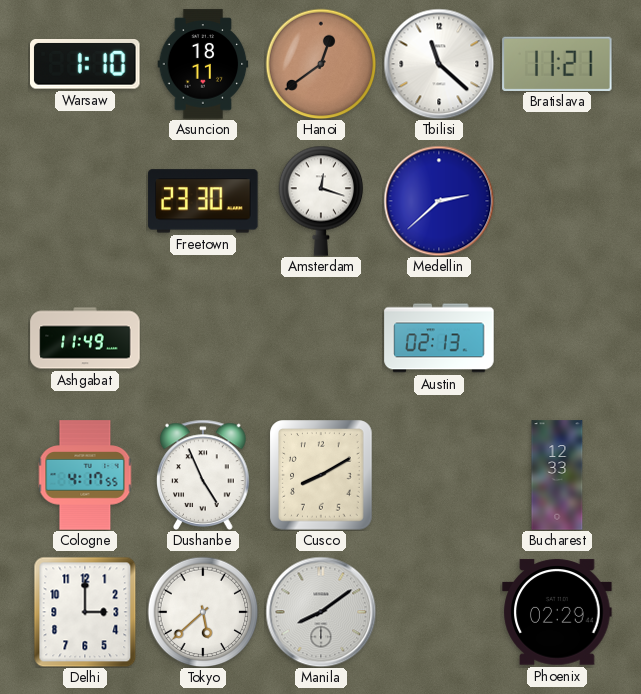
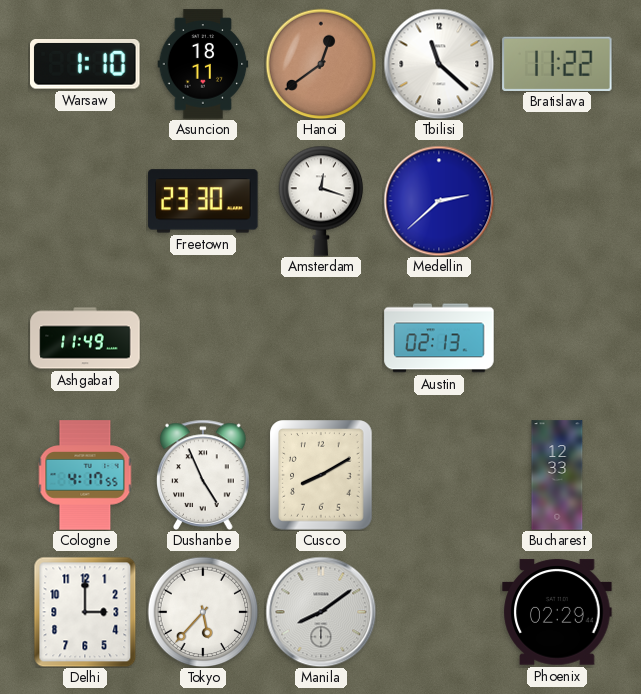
Bratislava: 11:21 -> 11:22 (557, 63)
Tokyo: 5:38 -> 5:37 (203, 612)
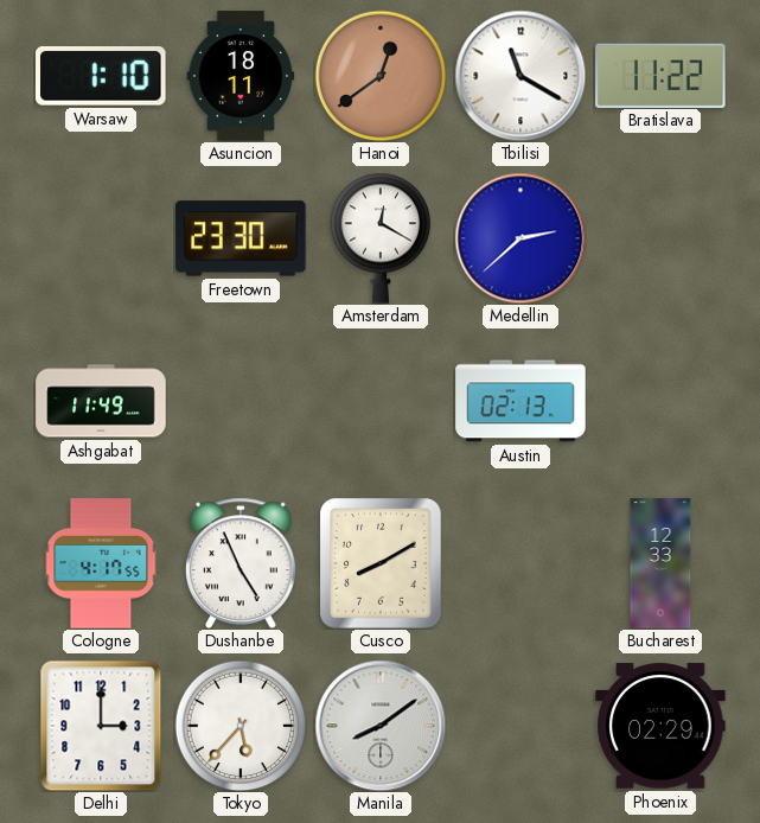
Tbilisi: 11:22 -> 11:20 (520, 76)
Amsterdam: 12:18 -> 12:20 (381, 238)
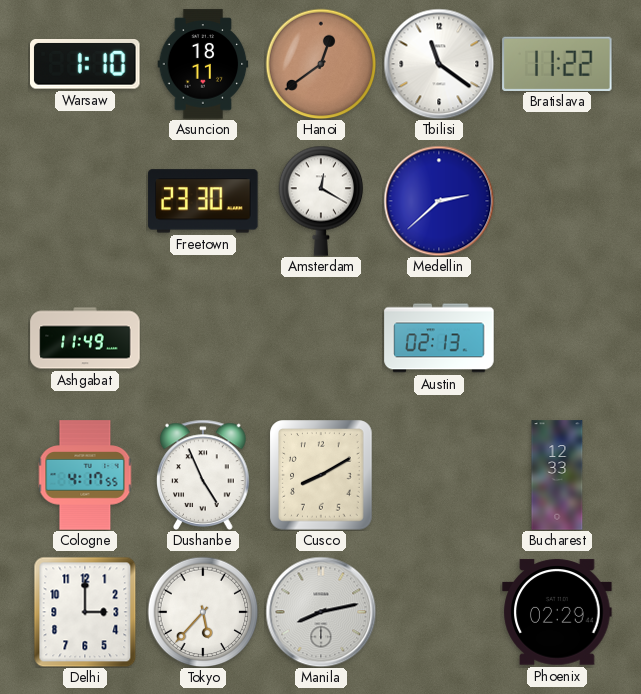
Tbilisi: 11:20 -> 11:21 (439, 64)
Manila: 8:09 -> 8:13 (321, 612)
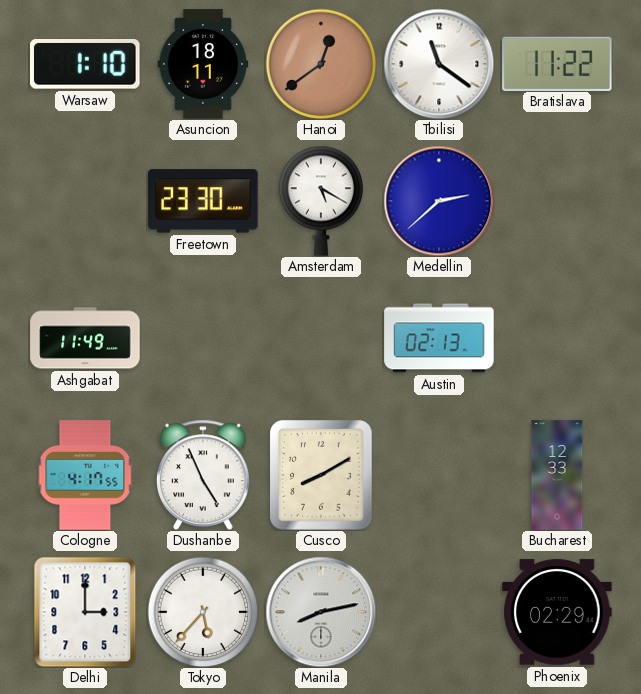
Amsterdam: 12:20 -> 5:20 (321, 201)
